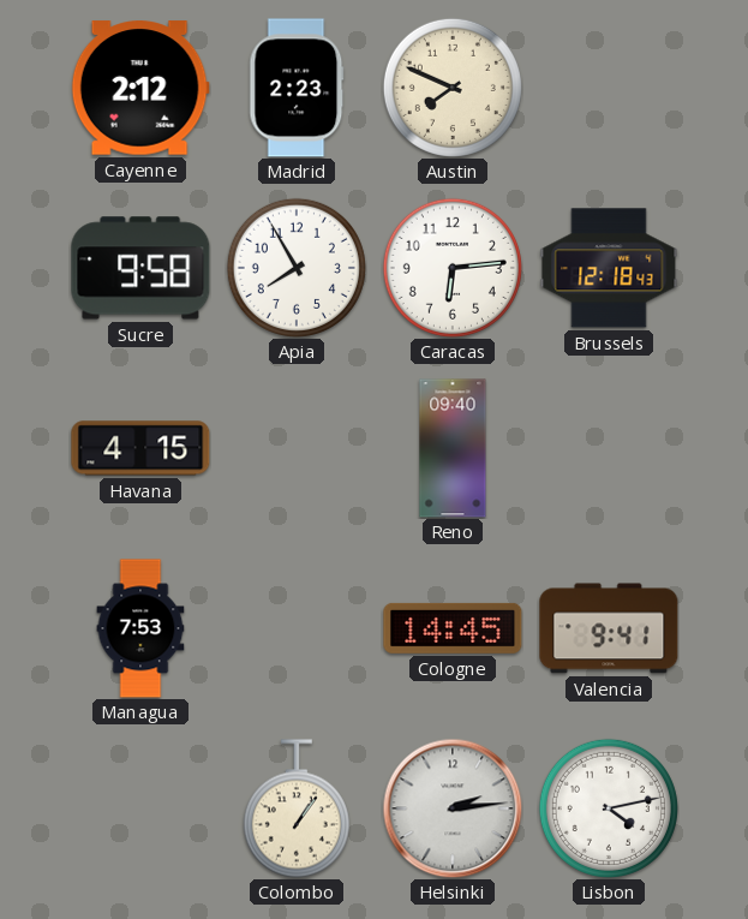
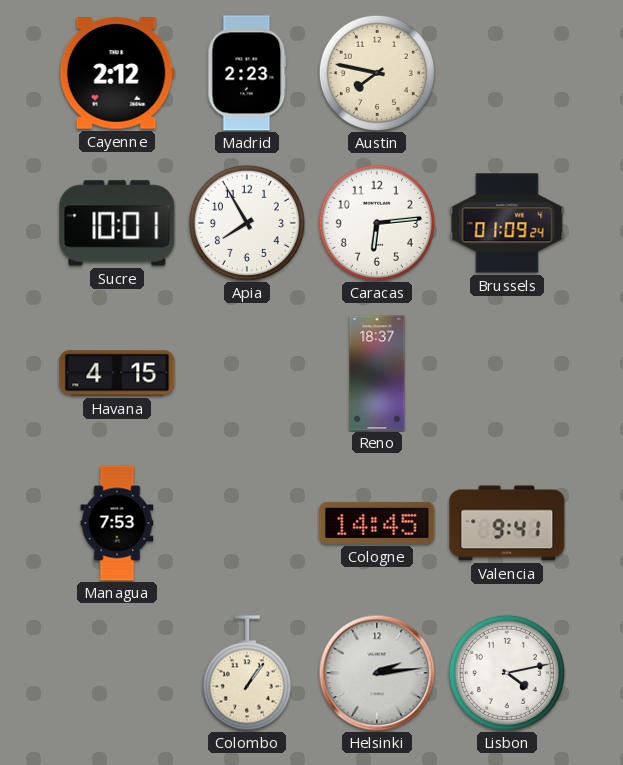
Austin: 7:49 -> 7:47 (377, 73)
Sucre: 9:58 -> 10:01 (117, 223)
Brussels: 12:18 -> 01:09 (507, 223)
Reno: 09:40 -> 18:37 (377, 373)
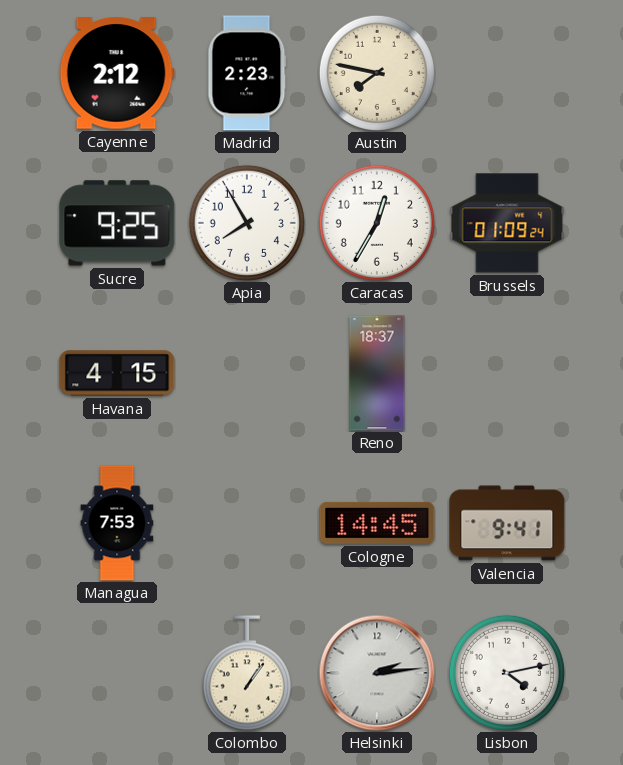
Sucre: 10:01 -> 9:25 (117, 223)
Caracas: 6:14 -> 12:35 (377, 223)
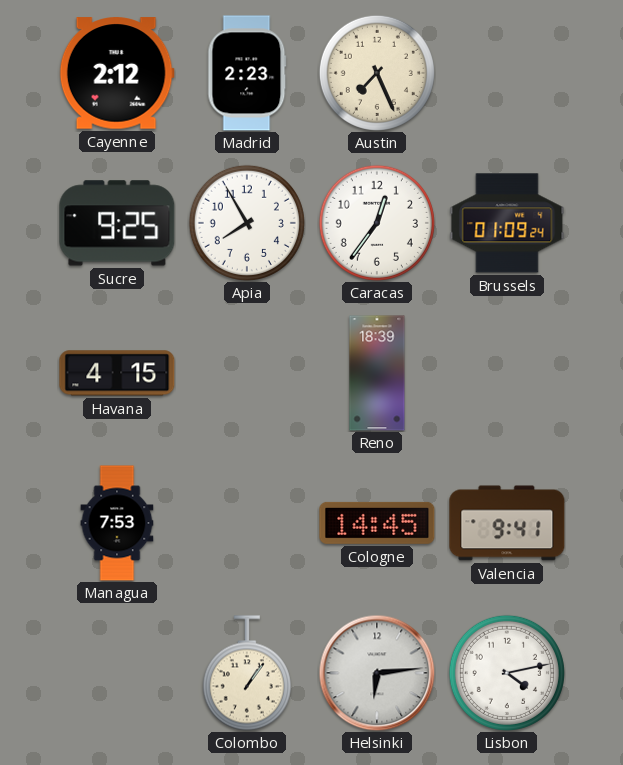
Austin: 7:47 -> 7:26 (377, 73)
Caracas: 12:35 -> 12:36 (377, 223)
Reno: 18:37 -> 18:39 (377, 373)
Helsinki: 2:14 -> 6:14 (377, 673)
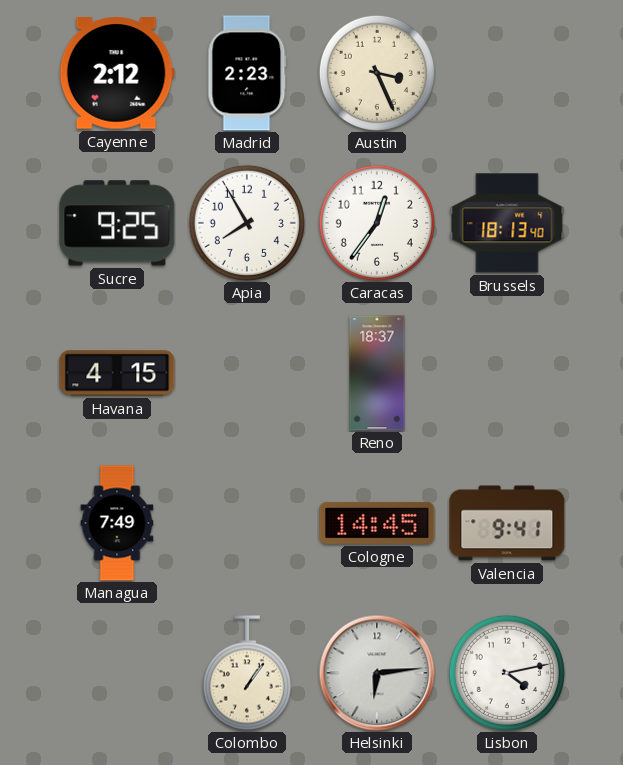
Austin: 7:26 -> 3:26 (377, 73)
Brussels: 01:09 -> 18:13 (507, 223)
Reno: 18:39 -> 18:37 (377, 373)
Managua: 7:53 -> 7:49 (117, 523)
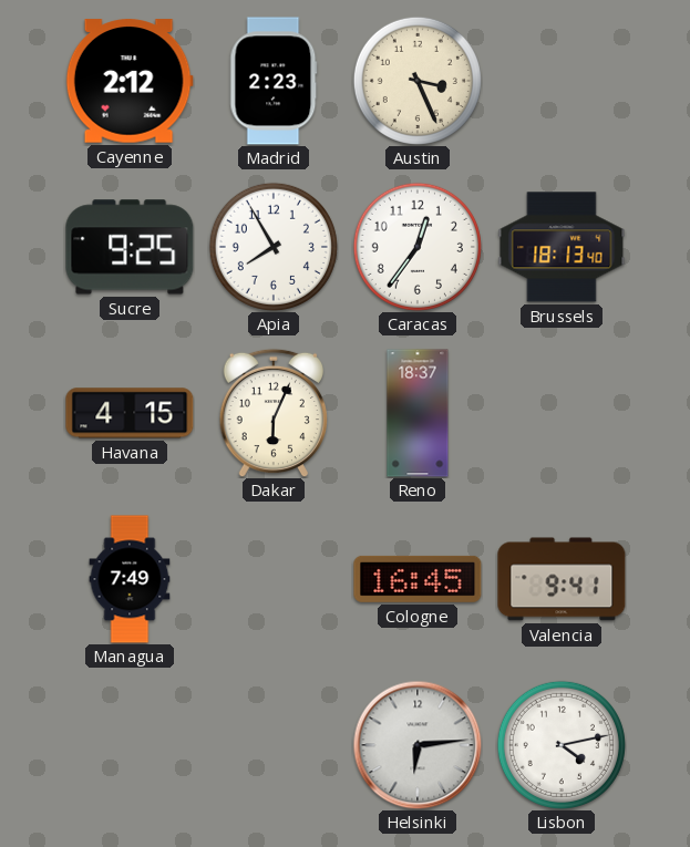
Dakar: none -> 6:04 (272, 413)
Cologne: 14:45 -> 16:45 (418, 579)
Colombo: 1:06 -> none (247, 673)
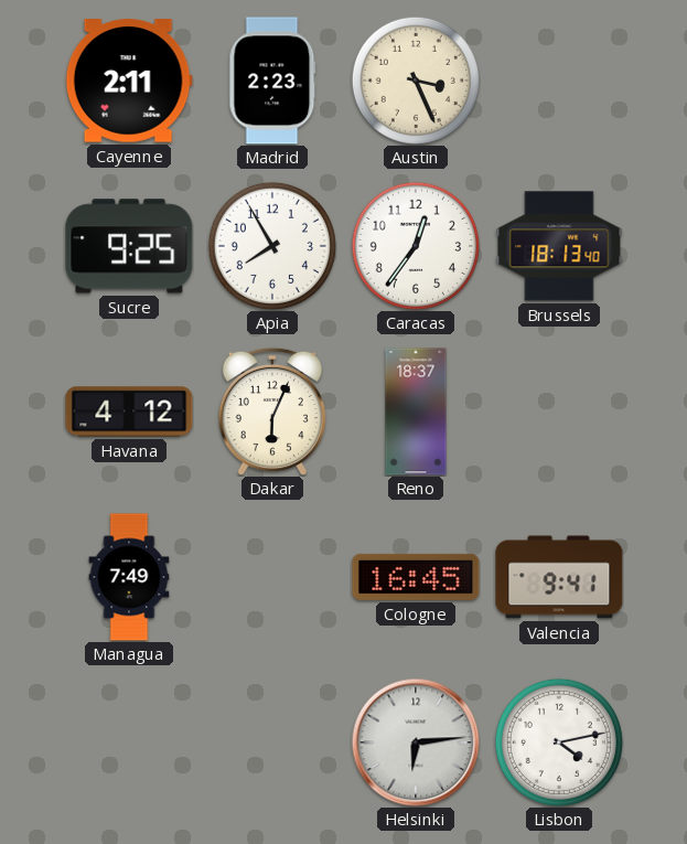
Cayenne: 2:12 -> 2:11 (129, 81)
Havana: 4:15 -> 4:12 (129, 412)
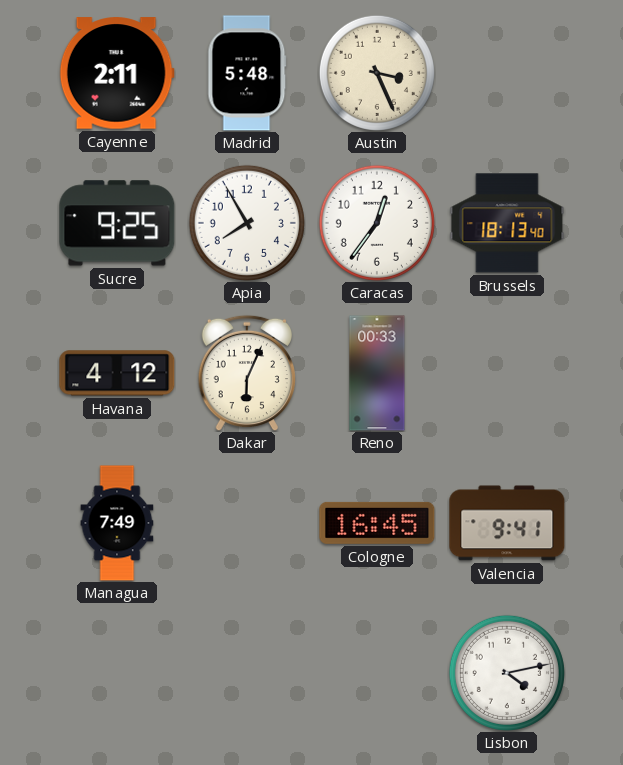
Madrid: 2:23 -> 5:48 (247, 73)
Reno: 18:37 -> 00:33 (377, 373)
Helsinki: 6:14 -> none (416, 742)
